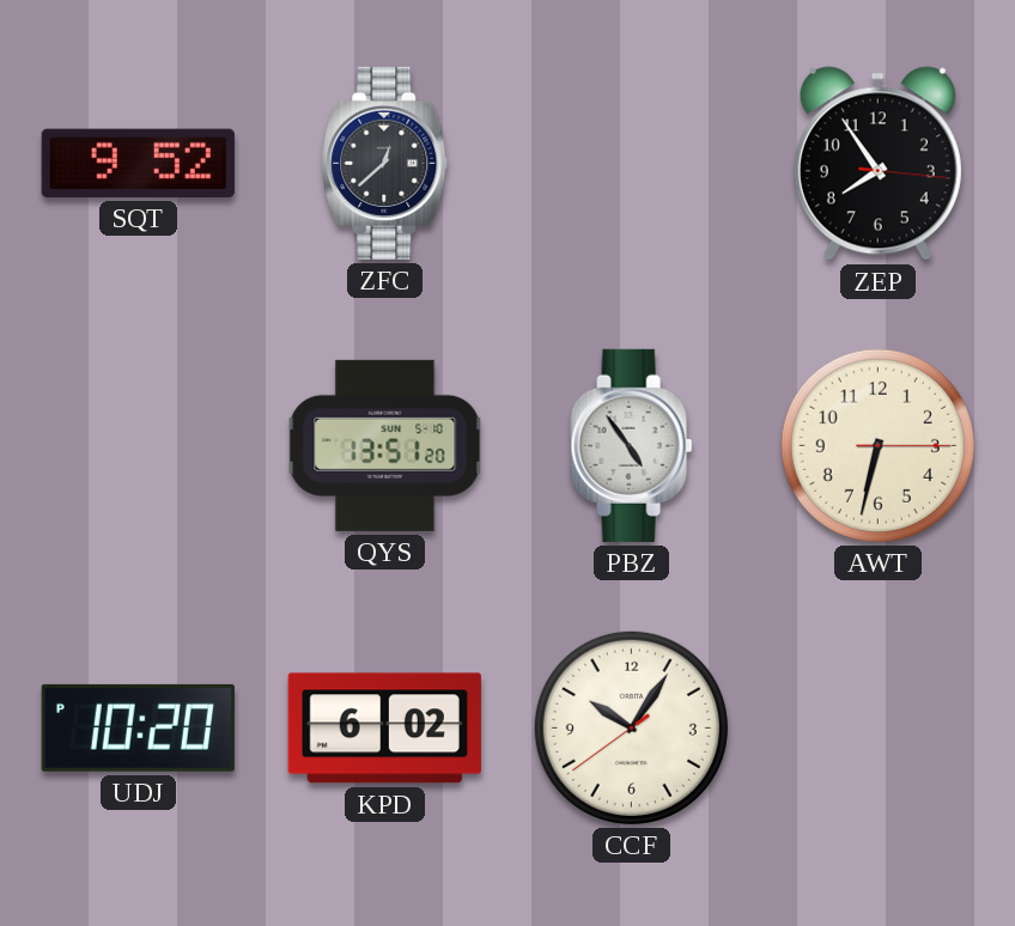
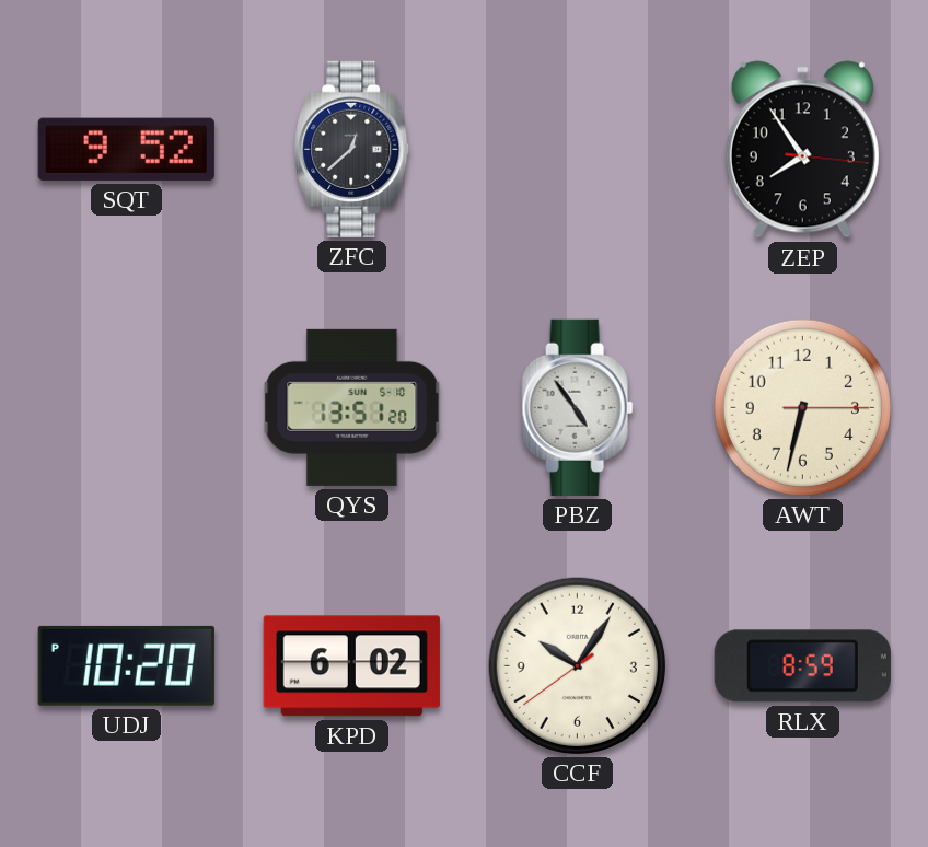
RLX: none -> 8:59 (802, 666)
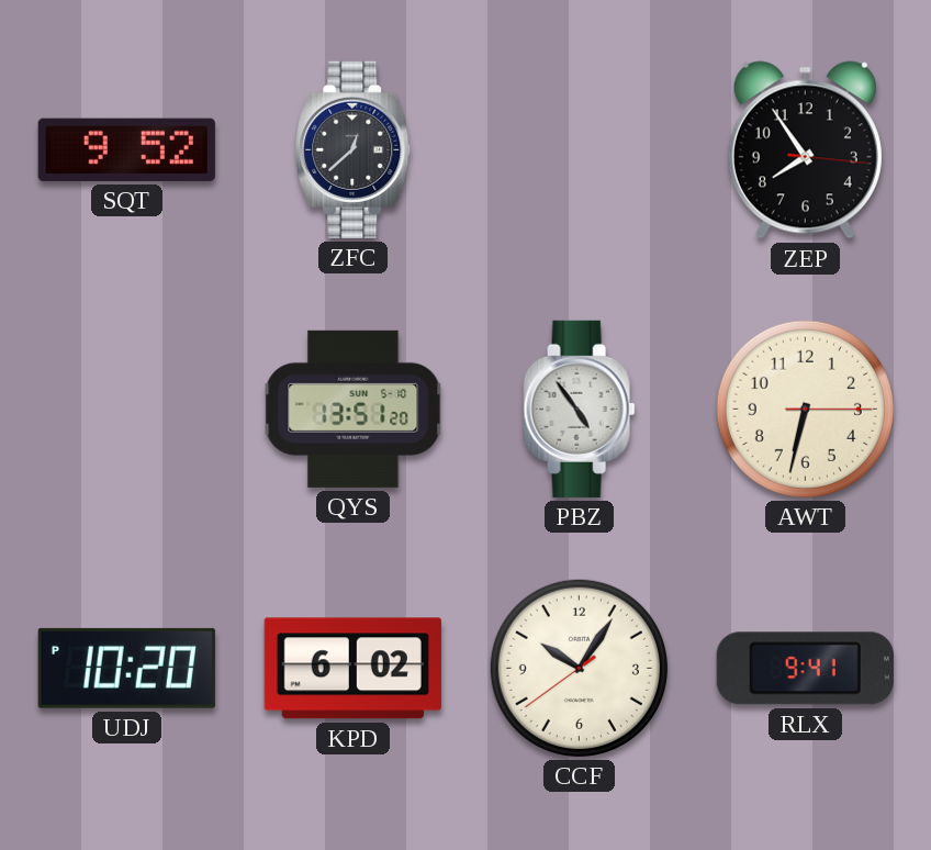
RLX: 8:59 -> 9:41 (805, 669)
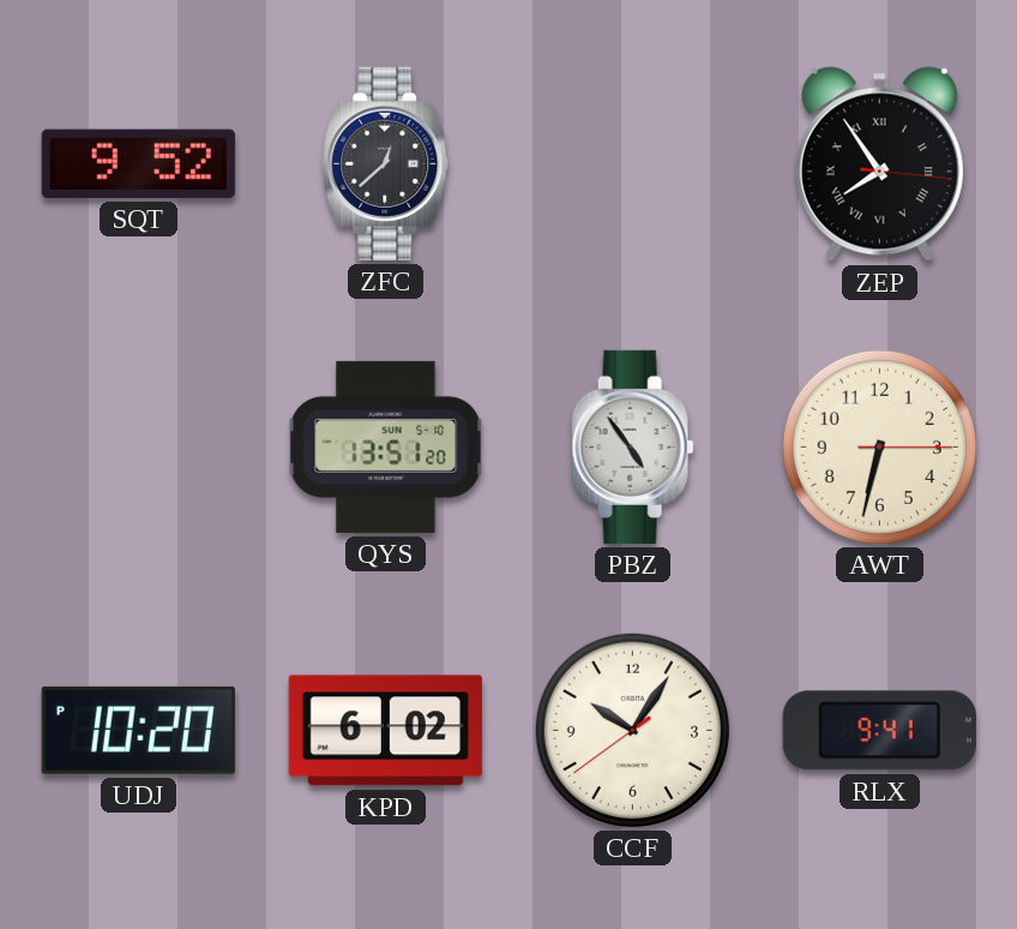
ZEP numerals: Arabic -> Roman (879, 164)
